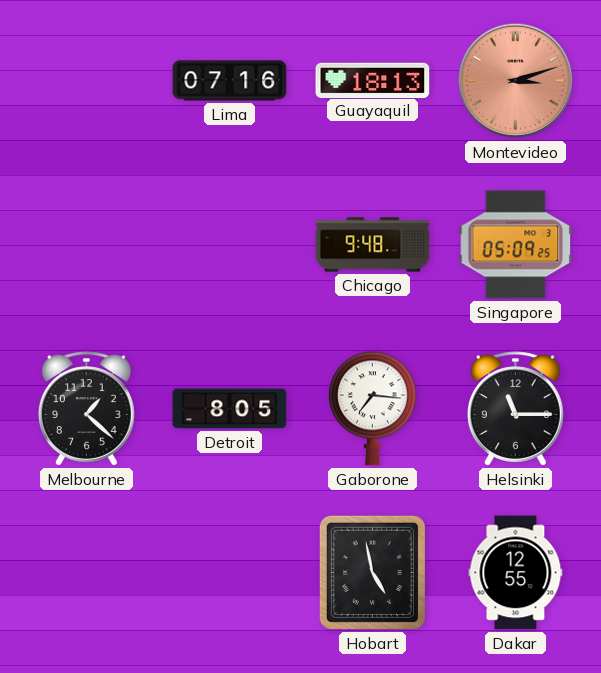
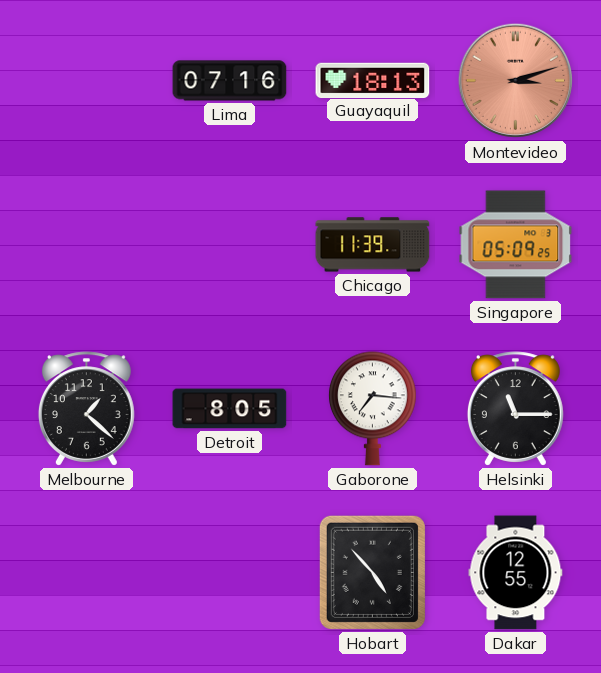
Chicago: 9:48 -> 11:39 (373, 245)
Hobart: 4:58 -> 4:53 (372, 572)
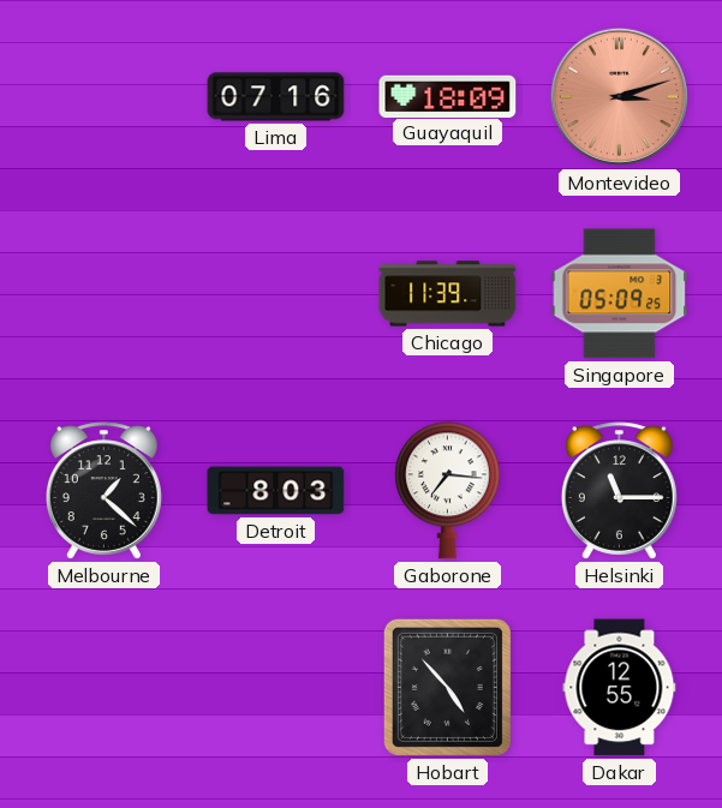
Guayaquil: 18:13 -> 18:09 (448, 96)
Detroit: 8:05 -> 8:03 (276, 491)
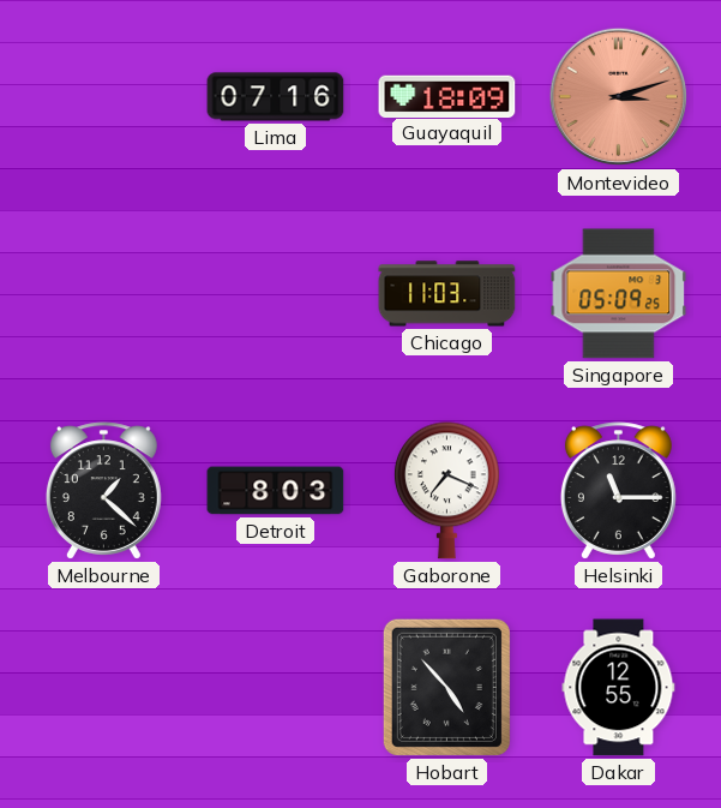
Chicago: 11:39 -> 11:03 (447, 294)
Gaborone: 7:16 -> 7:19 (446, 491)
